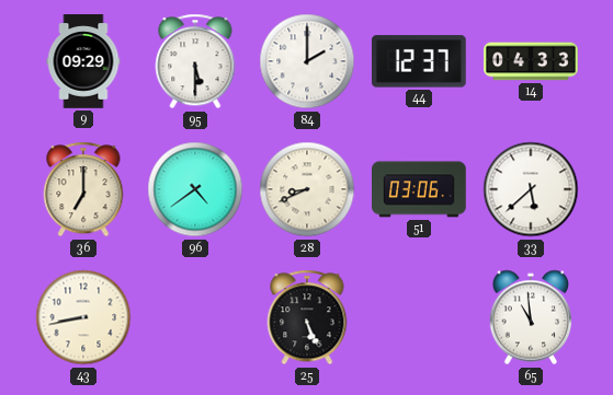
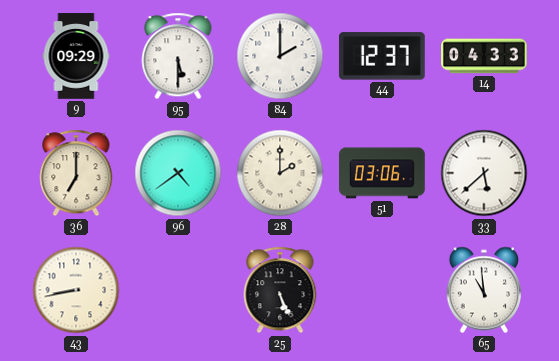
28: 8:41 -> 2:00 (280, 173)
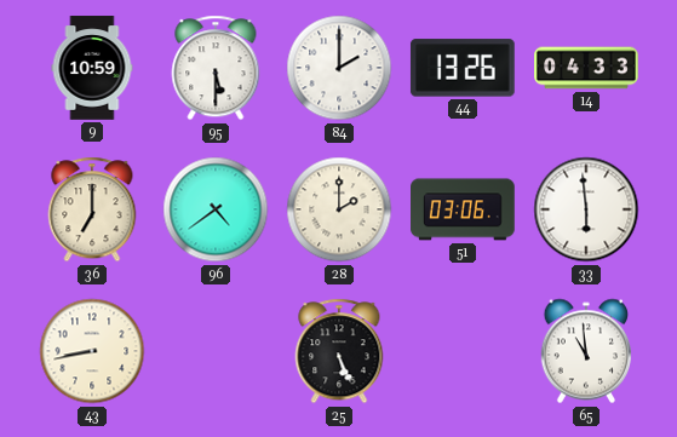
9: 09:29 -> 10:59 (92, 68)
44: 12:37 -> 13:26 (463, 68)
33: 5:38 -> 5:59 (586, 209)
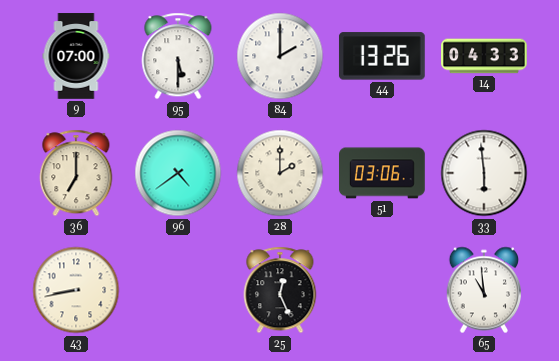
9: 10:59 -> 07:00 (76, 56)
25: 5:26 -> 12:26 (280, 290)
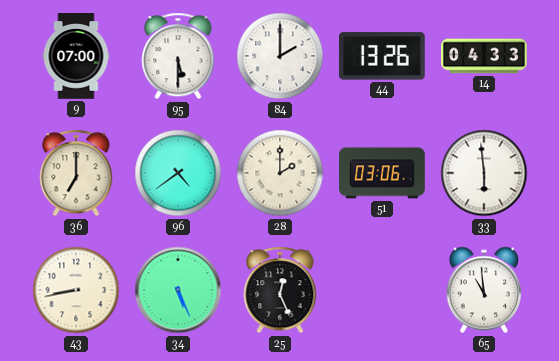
34: none -> 5:26 (178, 290)
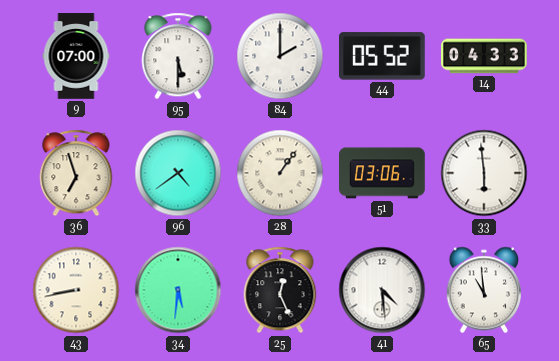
44: 13:26 -> 05:52 (382, 56)
36: 7:00 -> 6:57 (76, 173)
28: 2:00 -> 1:06 (280, 173)
34: 5:26 -> 5:31 (178, 290)
41: none -> 4:29 (382, 290)
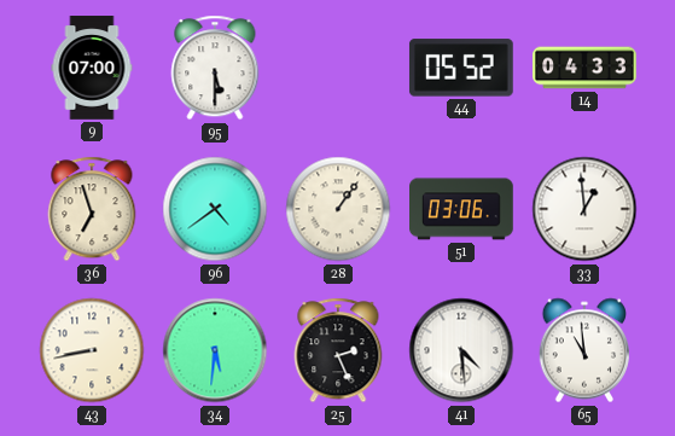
84: 2:00 -> none (280, 56)
33: 5:59 -> 12:59 (584, 209)
25: 12:26 -> 2:26 (338, 350)
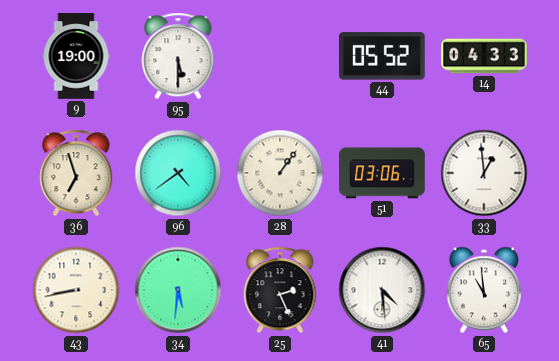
9: 07:00 -> 19:00 (76, 56)
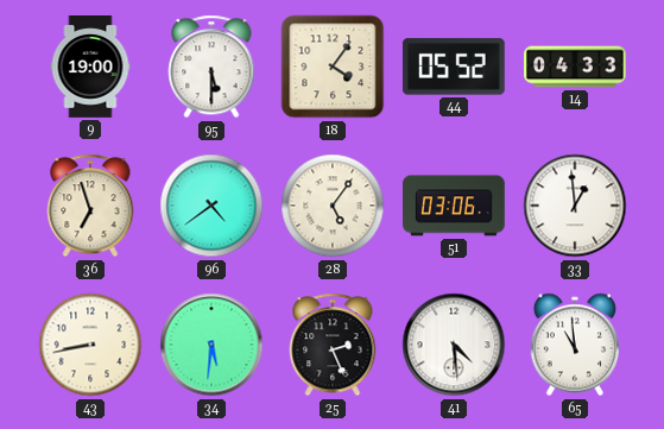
18: none -> 4:06 (333, 67)
28: 1:06 -> 5:06 (333, 206)
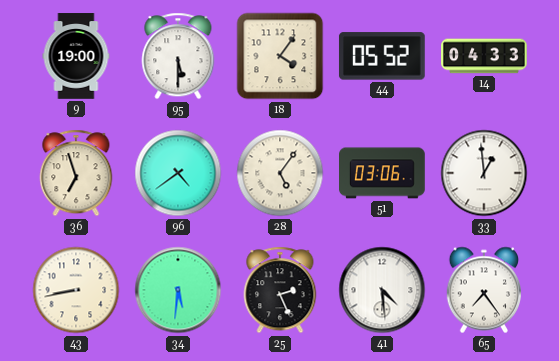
65: 10:59 -> 7:24 (483, 290)
